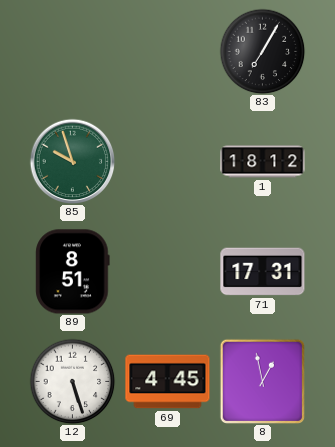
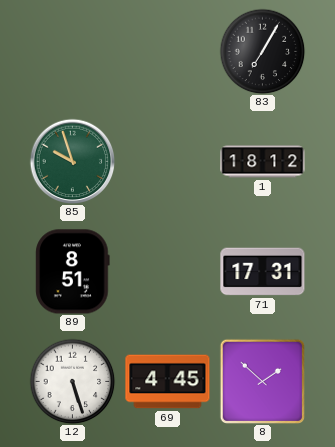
8: 12:58 -> 1:52 (262, 381)
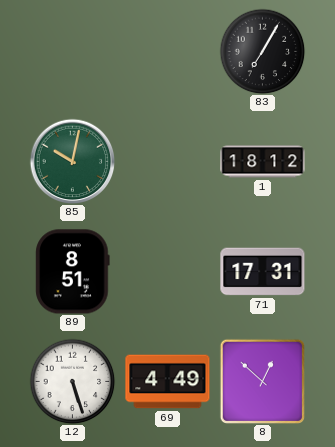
85: 9:57 -> 10:02 (72, 161)
69: 4:45 -> 4:49 (168, 382)
8: 1:52 -> 12:52 (262, 381)
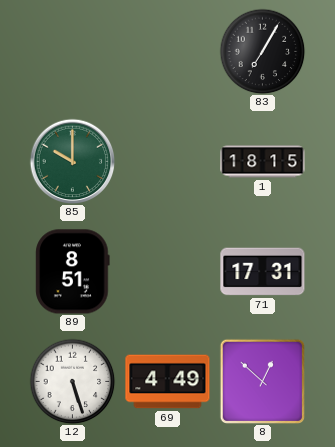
85: 10:02 -> 10:00 (72, 161)
1: 18:12 -> 18:15 (263, 162)
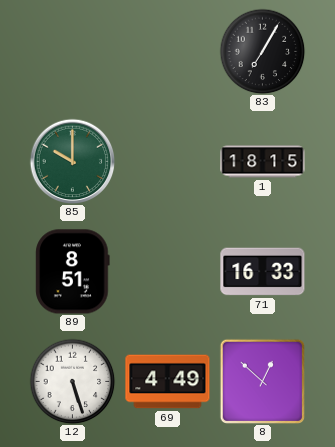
71: 17:31 -> 16:33 (263, 272)
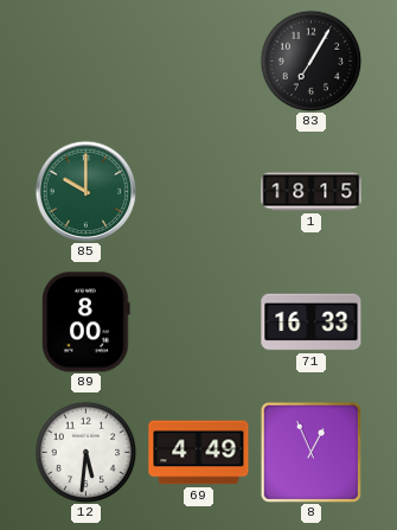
89: 8:51 -> 8:00 (87, 323)
12: 5:27 -> 5:31 (85, 452)
8: 12:52 -> 12:56 (310, 452)
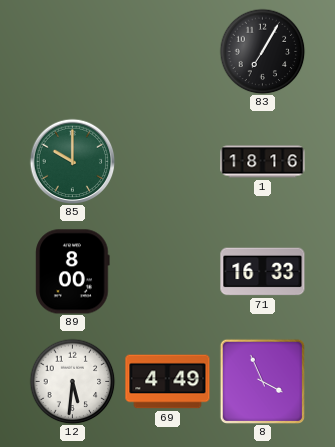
1: 18:15 -> 18:16 (263, 162)
8: 12:56 -> 3:56 (262, 381)
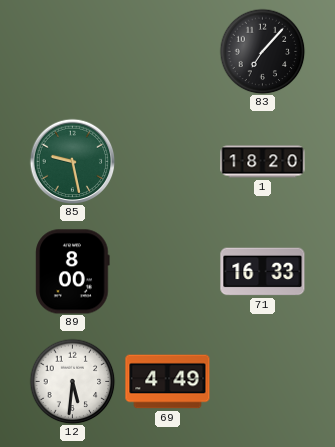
83: 7:05 -> 7:07 (262, 51)
85: 10:00 -> 9:28 (72, 161)
1: 18:16 -> 18:20 (263, 162)
8: 3:56 -> none (262, 381)
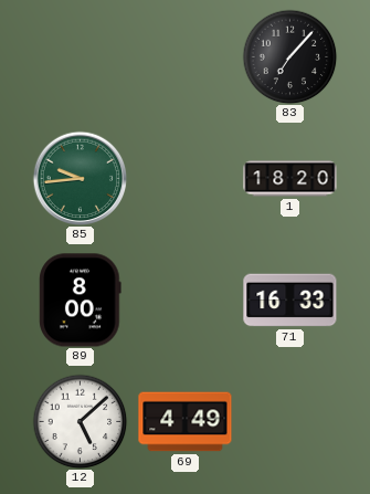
85: 9:28 -> 9:44 (80, 178)
12: 5:31 -> 5:08 (80, 421)
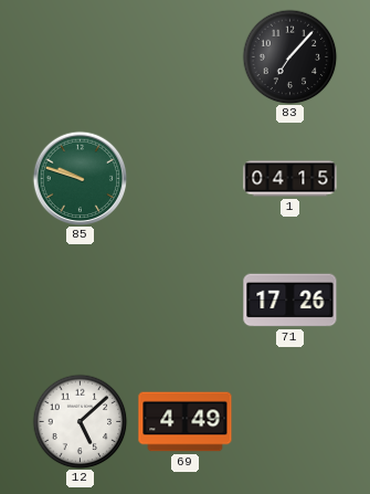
85: 9:44 -> 9:48 (80, 178)
1: 18:20 -> 04:15 (290, 179)
89: 8:00 -> none (81, 301)
71: 16:33 -> 17:26 (290, 301)
